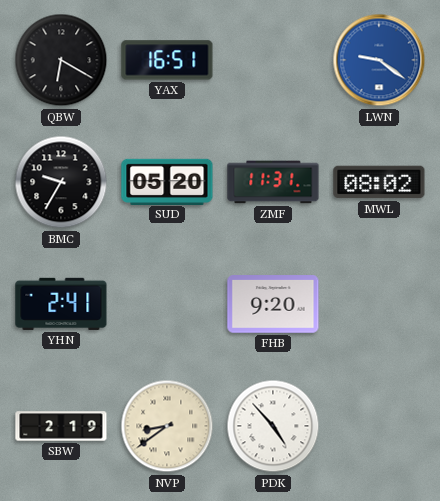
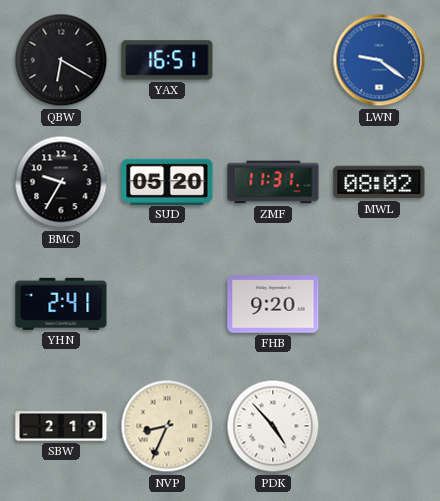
NVP: 8:39 -> 8:34 (167, 426)
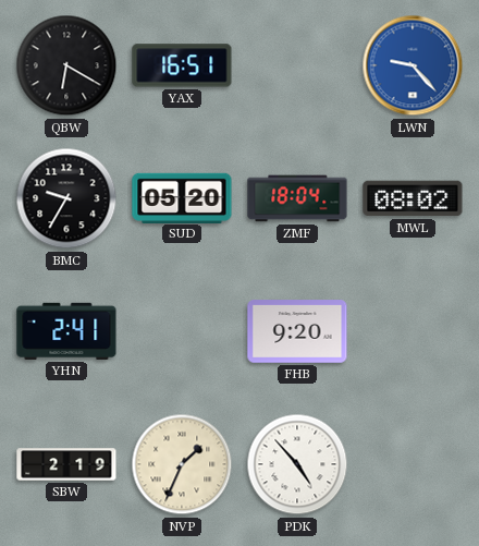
LWN: 9:21 -> 9:23 (413, 65)
ZMF: 11:31 -> 18:04 (297, 198)
NVP: 8:34 -> 1:34 (182, 464)
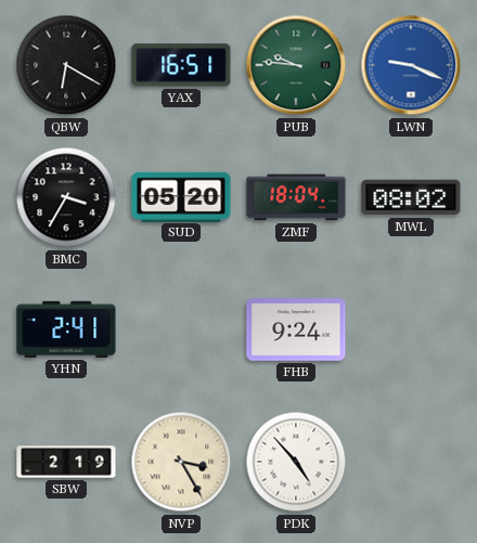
PUB: none -> 9:46 (296, 65)
LWN: 9:23 -> 9:19 (411, 65)
BMC: 9:35 -> 3:35 (66, 197)
FHB: 9:20 -> 9:24 (296, 329)
NVP: 1:34 -> 3:25 (181, 462)
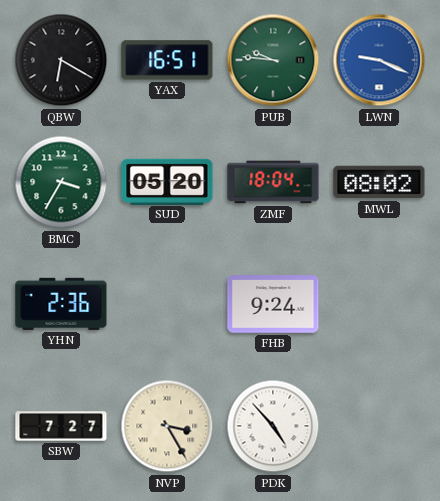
BMC dial: black -> green (61, 182)
YHN: 2:41 -> 2:36 (61, 304)
SBW: 2:19 -> 7:27 (61, 426)
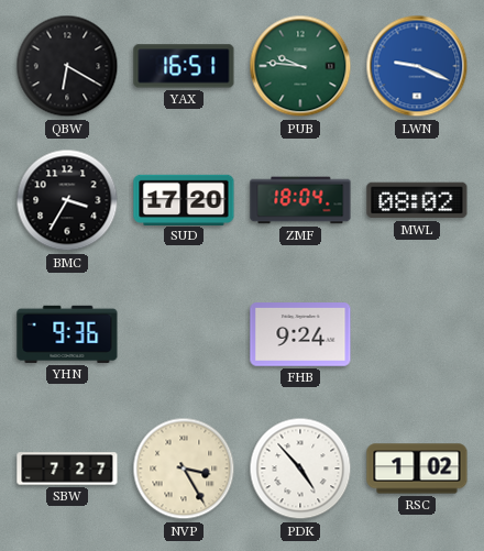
BMC dial: green -> black (67, 200)
SUD: 05:20 -> 17:20 (184, 199)
YHN: 2:36 -> 9:36 (67, 334)
RSC: none -> 1:02 (417, 469)
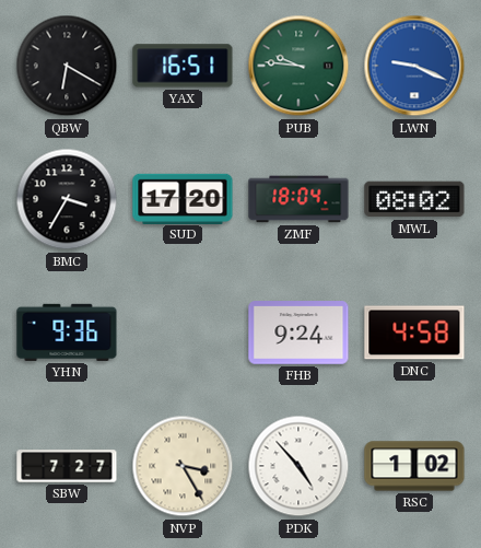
DNC: none -> 4:58 (414, 333)
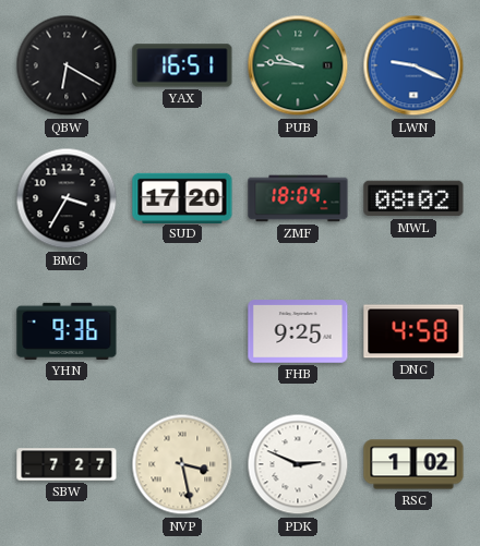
FHB: 9:24 -> 9:25 (298, 331)
NVP: 3:25 -> 3:28 (182, 464)
PDK: 4:53 -> 2:49 (298, 464)
